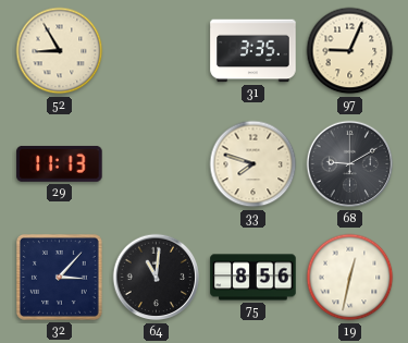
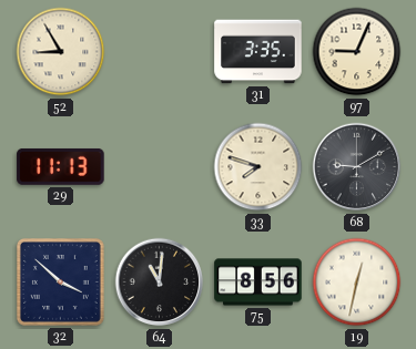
32: 3:07 -> 3:52 (60, 281)
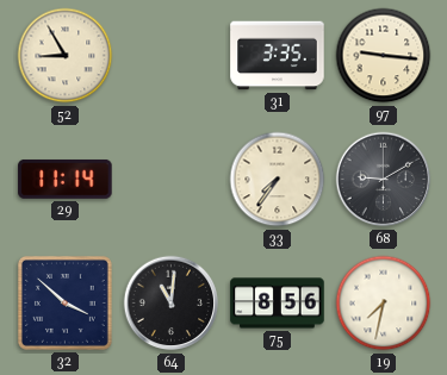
97: 9:04 -> 9:16 (384, 56)
29: 11:13 -> 11:14 (66, 179)
33: 7:48 -> 7:36 (278, 180)
19: 12:32 -> 7:32 (384, 304)
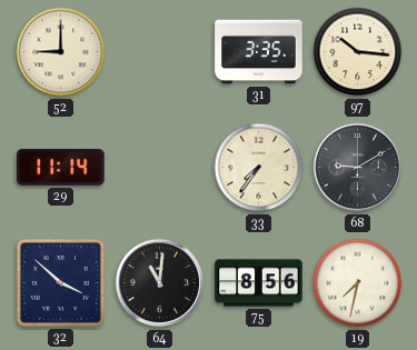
52: 8:55 -> 9:00 (61, 52)
97: 9:16 -> 10:16 (358, 52)
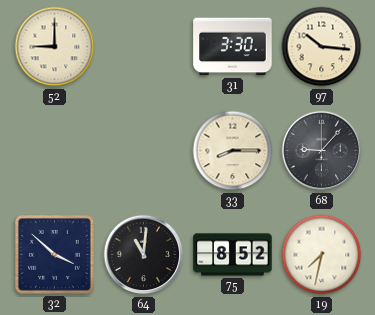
31: 3:35 -> 3:30 (233, 47)
29: 11:14 -> none (61, 167)
33: 7:36 -> 8:15 (233, 151)
68: 9:10 -> 9:07 (322, 151)
75: 8:56 -> 8:52 (233, 255)
